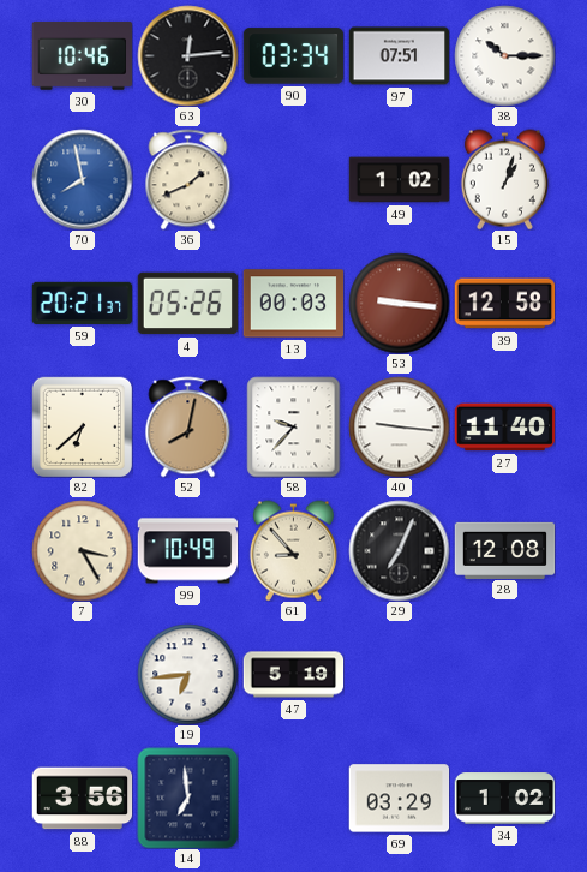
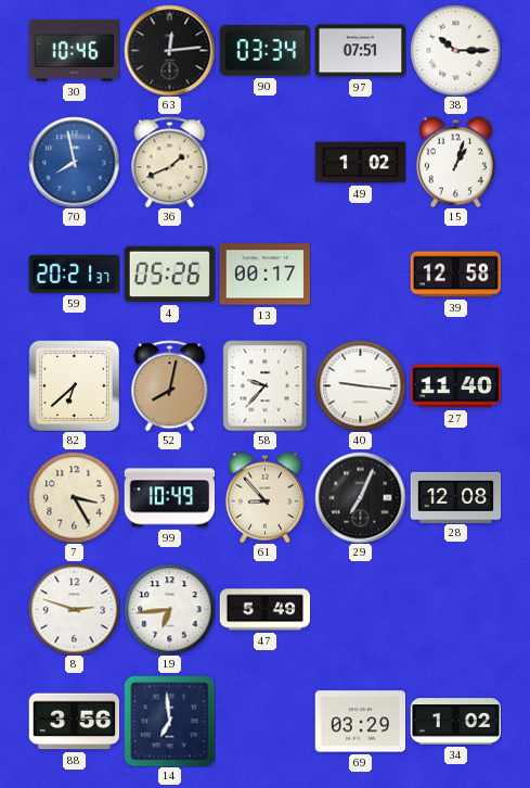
13: 00:03 -> 00:17 (264, 275)
53: 9:16 -> none (399, 303)
8: none -> 2:48 (74, 609)
47: 5:19 -> 5:49 (264, 610)
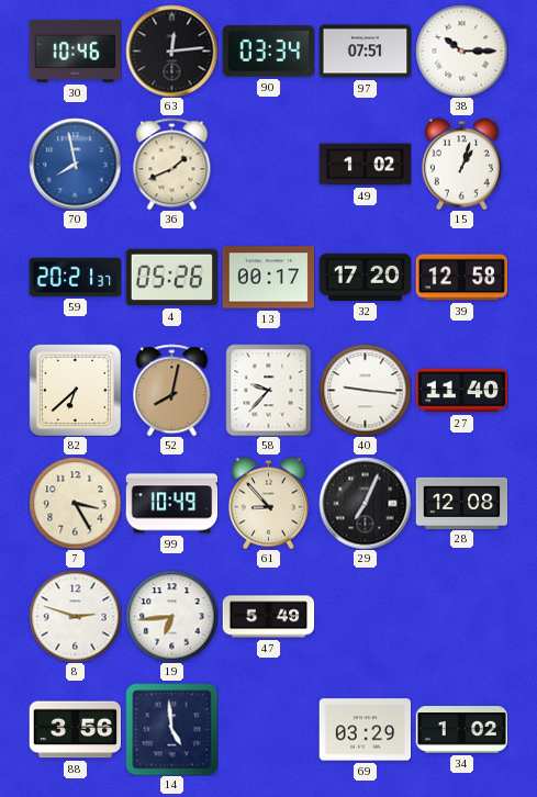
32: none -> 17:20 (365, 277)
14: 6:59 -> 4:59 (171, 729)
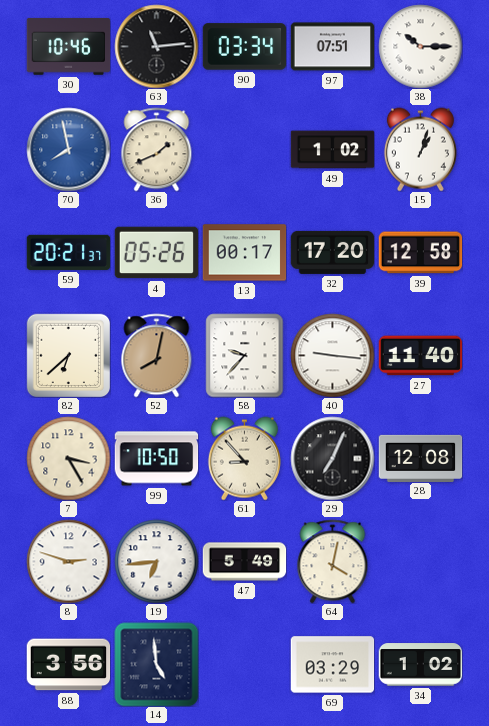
63: 12:14 -> 11:14 (156, 46)
99: 10:49 -> 10:50 (156, 459)
64: none -> 4:02 (333, 561)
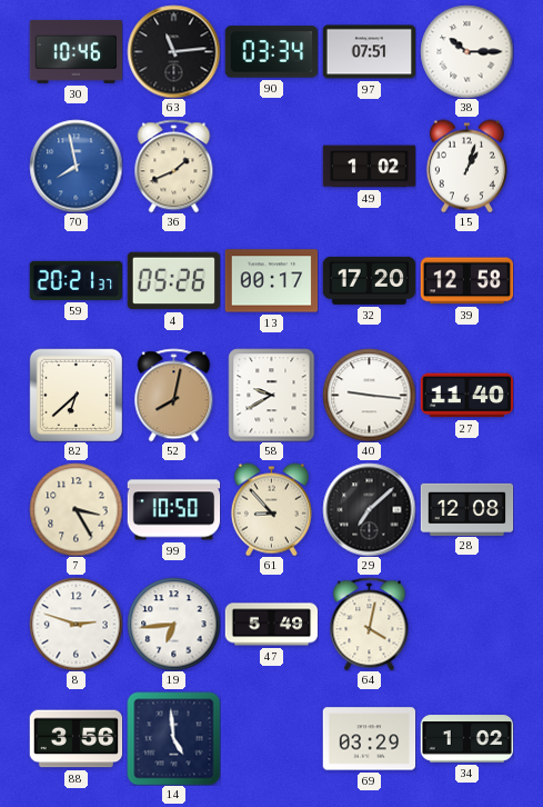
58: 9:37 -> 9:40 (272, 395)
29: 7:04 -> 7:08 (369, 509)
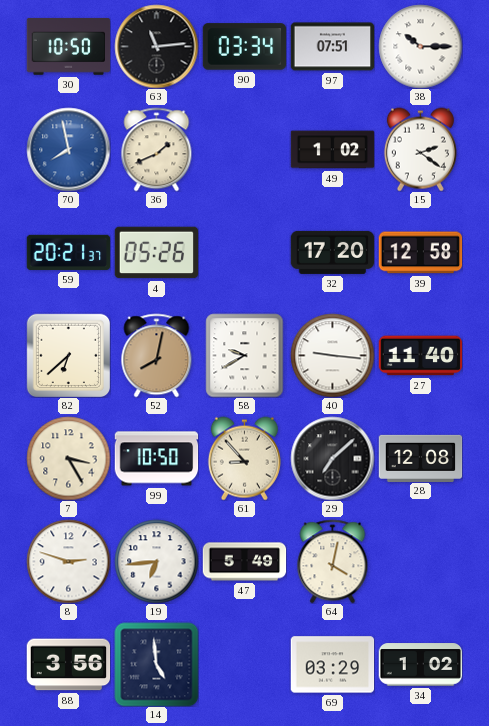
30: 10:46 -> 10:50 (68, 47)
15: 1:03 -> 2:21 (420, 149)
13: 00:17 -> none (271, 281)
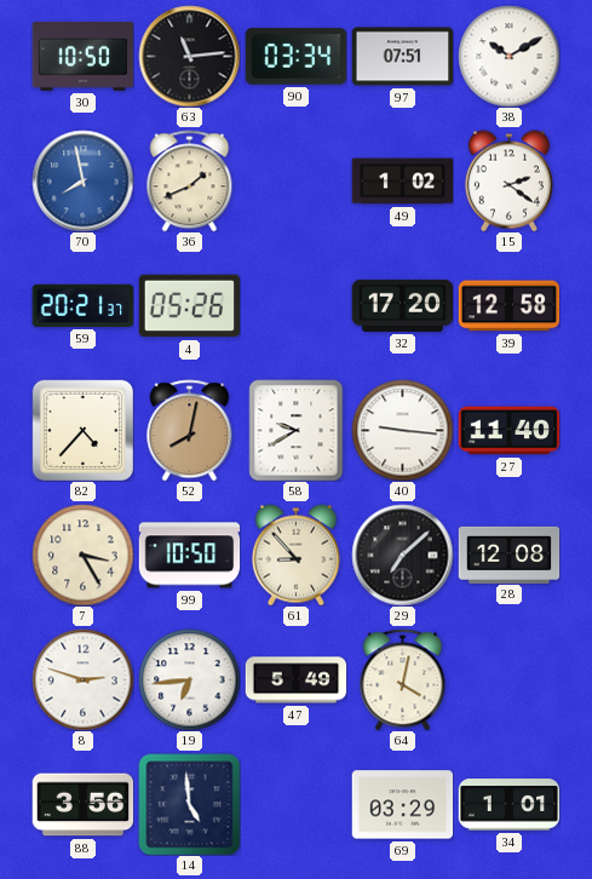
38: 10:15 -> 10:10 (508, 56)
82: 6:38 -> 4:37 (82, 430)
34: 1:02 -> 1:01 (508, 805)
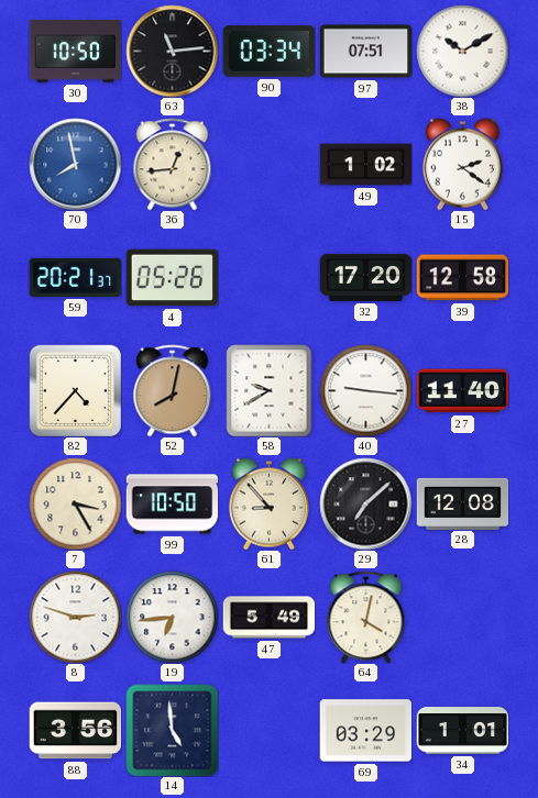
36: 1:41 -> 12:44 (173, 164)
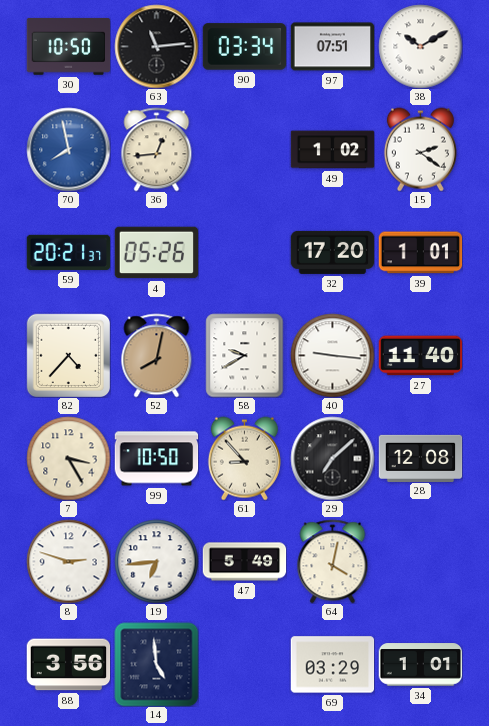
39: 12:58 -> 1:01 (420, 253)
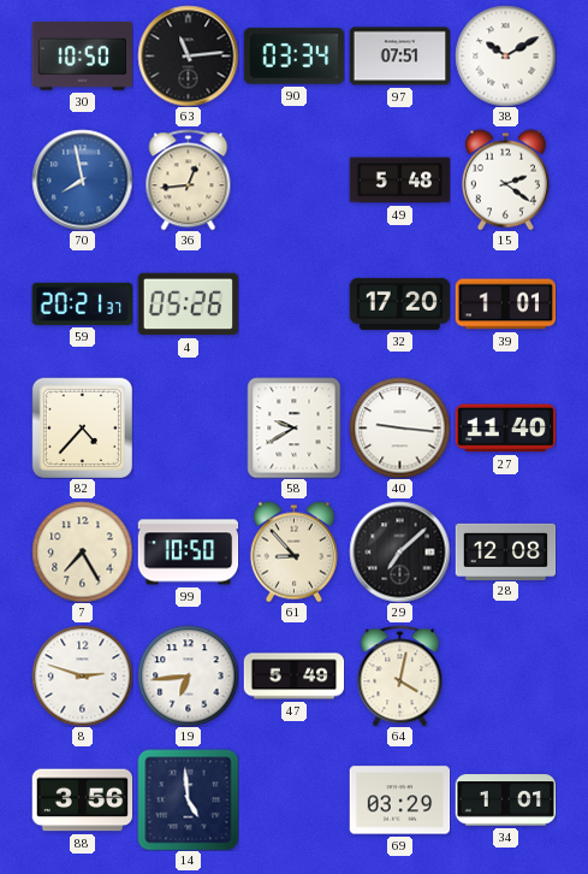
49: 1:02 -> 5:48 (399, 181)
52: 8:02 -> none (157, 355)
7: 3:25 -> 7:25 (82, 551)
